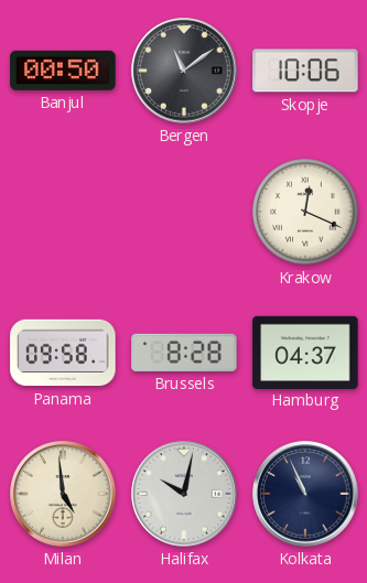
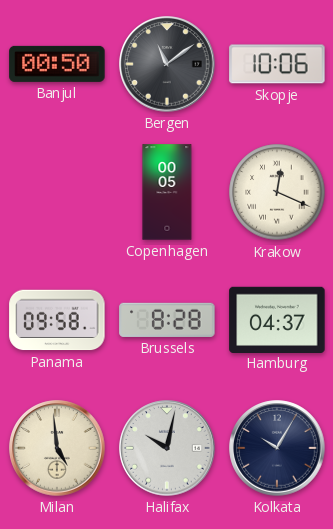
Copenhagen: none -> 00:05 (167, 192)
Kolkata: 10:56 -> 10:05 (277, 448)
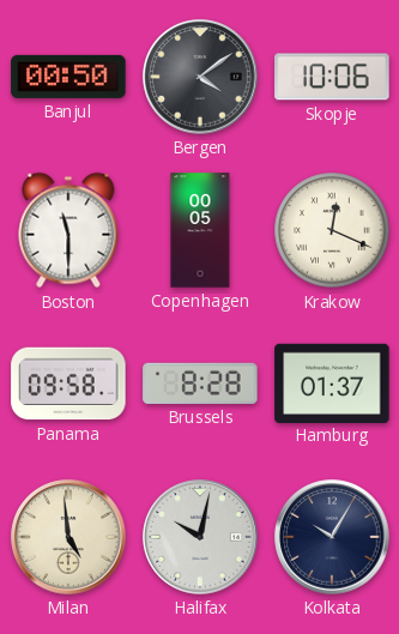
Bergen: 11:09 -> 4:09 (200, 77)
Boston: none -> 11:30 (68, 230)
Hamburg: 04:37 -> 01:37 (332, 382)
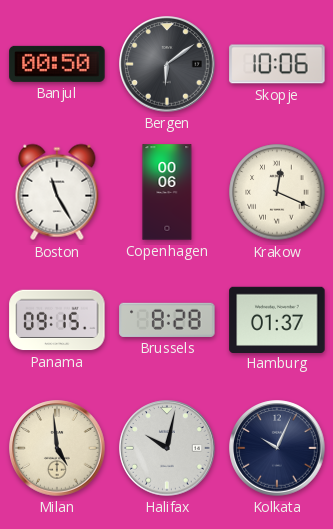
Bergen: 4:09 -> 6:09 (167, 64)
Boston: 11:30 -> 11:25 (57, 192)
Copenhagen: 00:05 -> 00:06 (167, 192)
Panama: 09:58 -> 09:15 (57, 320)
Kolkata: 10:05 -> 10:04 (277, 448)
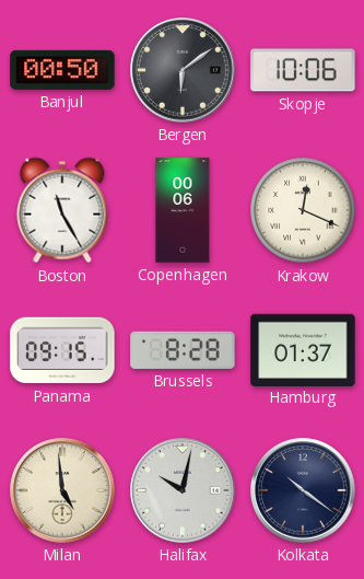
Kolkata: 10:04 -> 10:21 (303, 490)
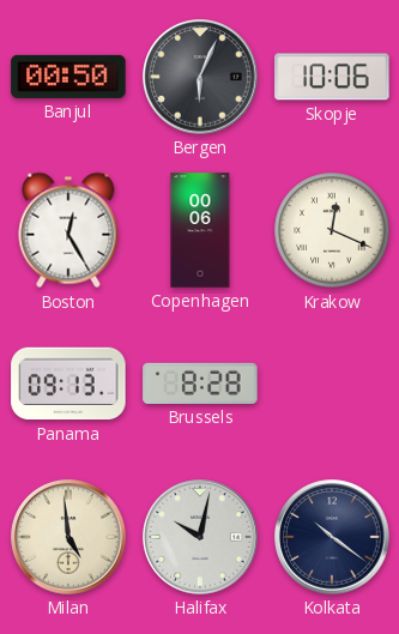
Bergen: 6:09 -> 6:04 (200, 77)
Boston: 11:25 -> 12:25 (68, 230)
Panama: 09:15 -> 09:13 (68, 384)
Hamburg: 01:37 -> none (303, 349)
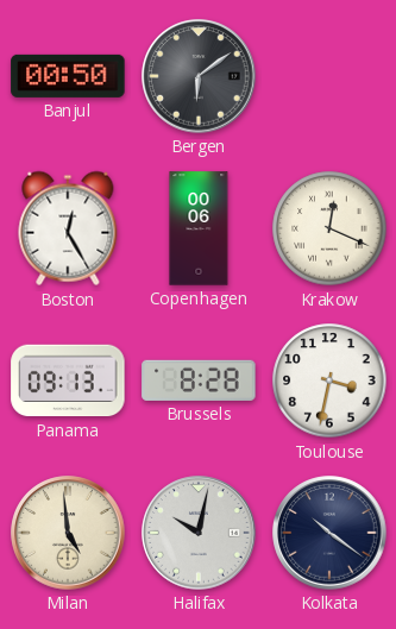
Bergen: 6:04 -> 6:09 (199, 76)
Skopje: 10:06 -> none (332, 77)
Toulouse: none -> 3:32 (329, 380)
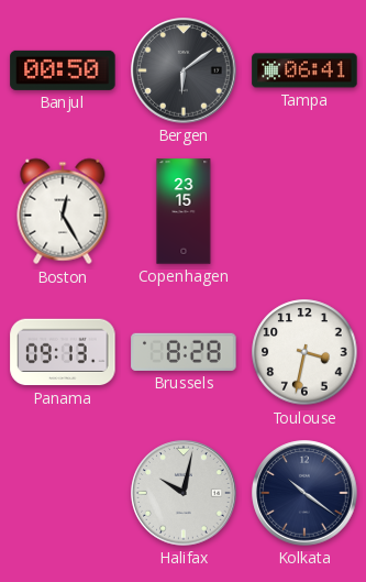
Tampa: none -> 06:41 (304, 70)
Copenhagen: 00:06 -> 23:15 (184, 211)
Krakow: 12:19 -> none (329, 228)
Milan: 4:59 -> none (68, 533)
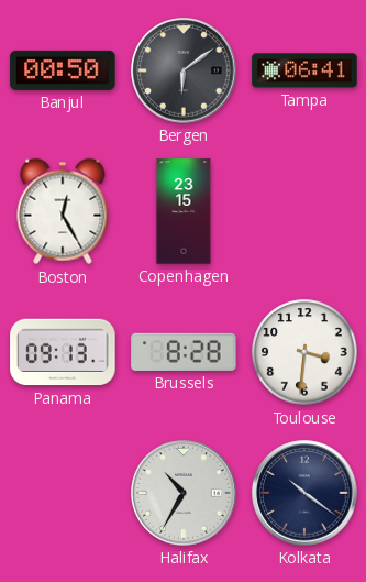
Toulouse: 3:32 -> 3:31 (304, 352)
Halifax: 10:02 -> 10:35 (184, 493)
